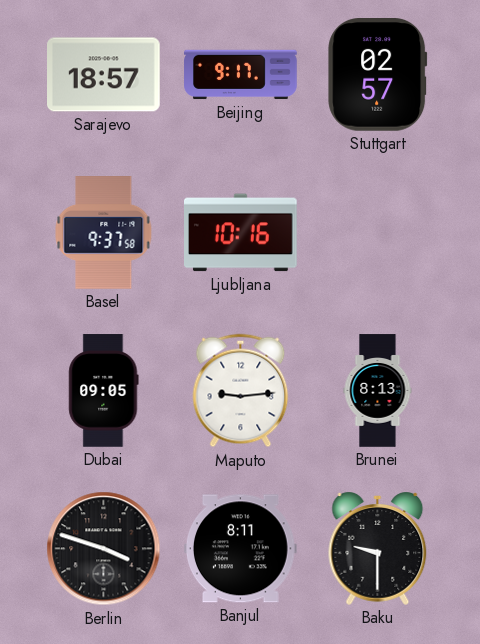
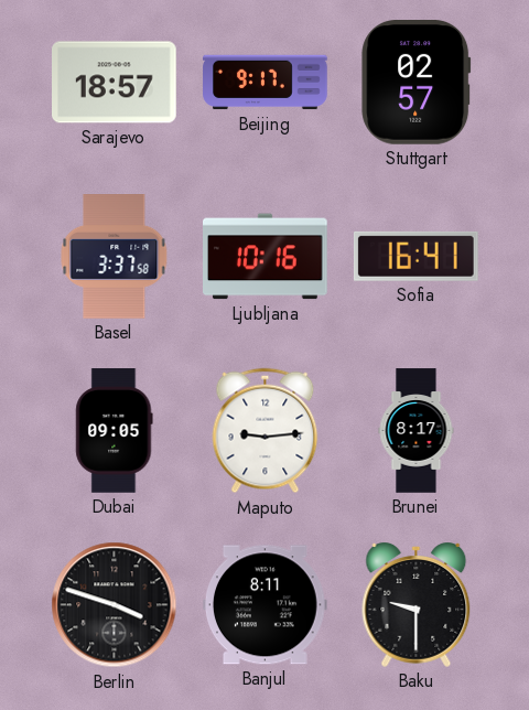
Basel: 9:37 -> 3:37 (115, 257)
Sofia: none -> 16:41 (415, 256)
Brunei: 8:13 -> 8:17 (417, 431)
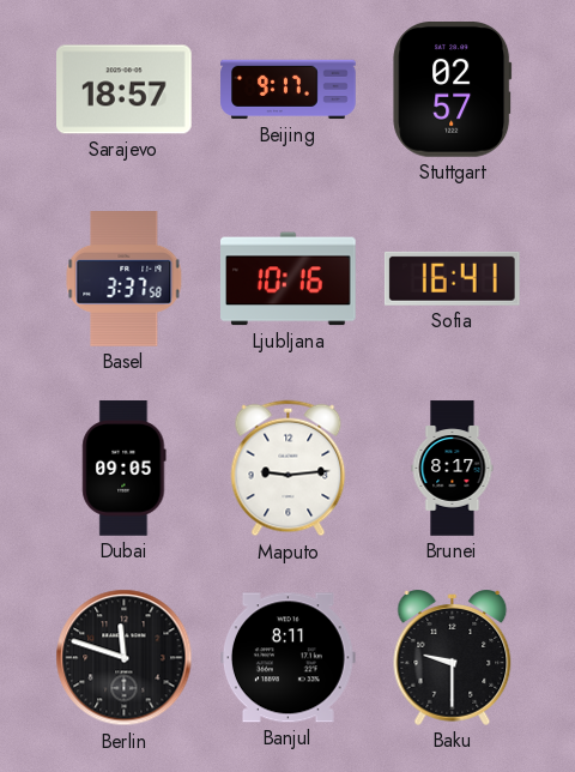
Berlin: 3:48 -> 11:48 (125, 658)
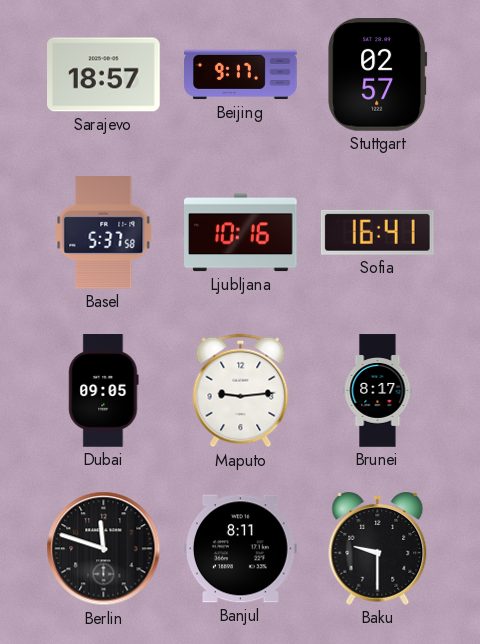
Basel: 3:37 -> 5:37 (104, 233)
